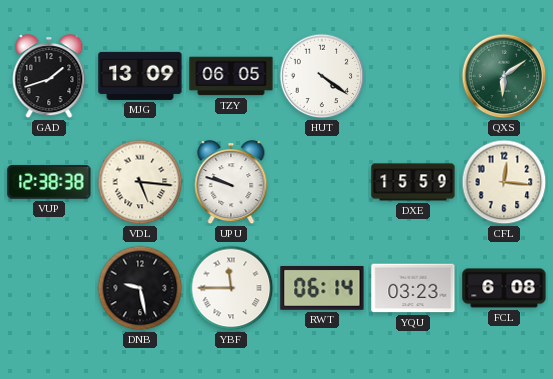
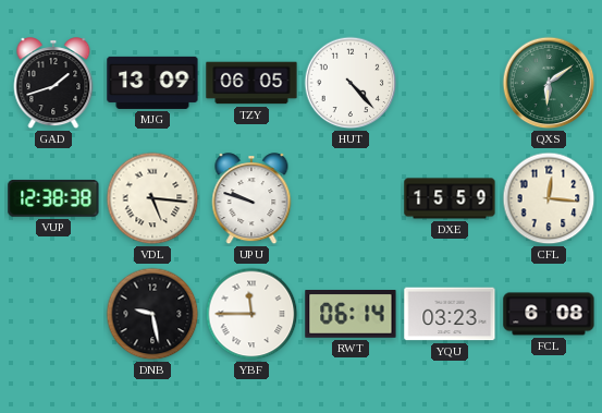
HUT: 4:21 -> 4:23 (351, 83)
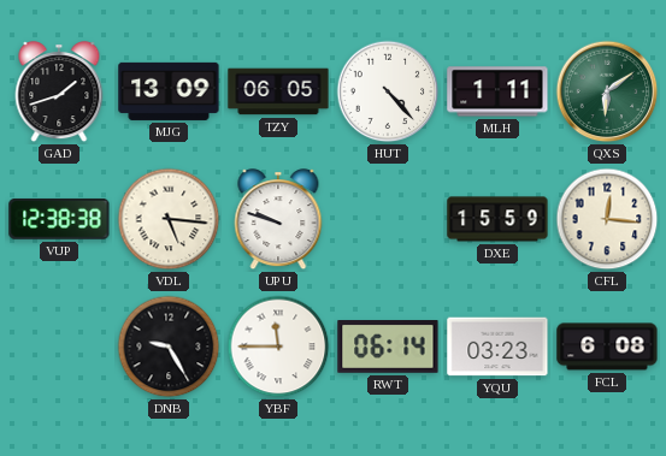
MLH: none -> 1:11 (497, 91)
DNB: 9:28 -> 9:25 (169, 347)
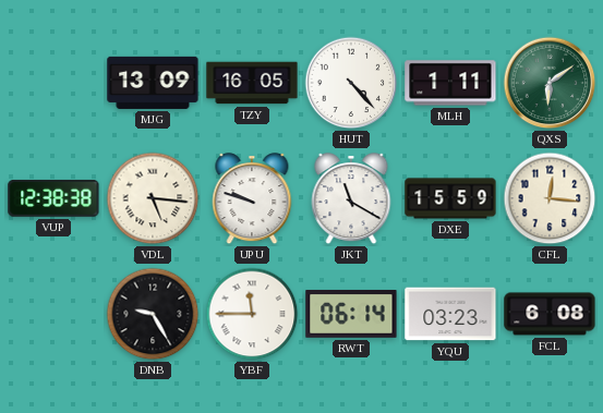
GAD: 1:42 -> none (59, 93)
TZY: 06:05 -> 16:05 (252, 83)
JKT: none -> 11:20 (351, 199)
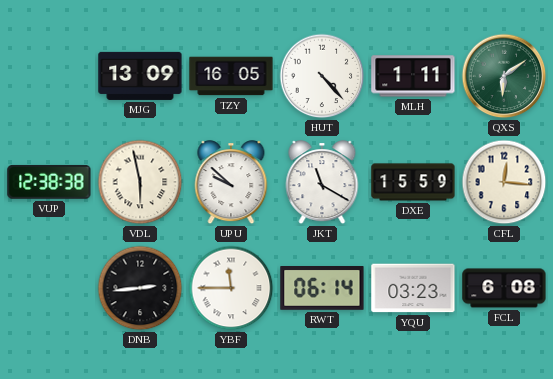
VDL: 5:16 -> 5:58 (140, 182)
UPU: 9:48 -> 9:52 (231, 183)
DNB: 9:25 -> 2:44 (140, 288)
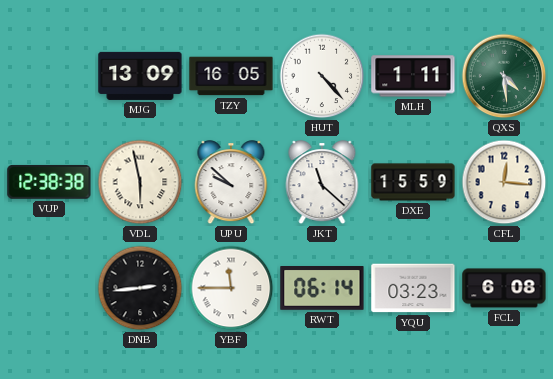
QXS: 6:09 -> 4:29 (504, 76)
JKT: 11:20 -> 11:22 (322, 183)
